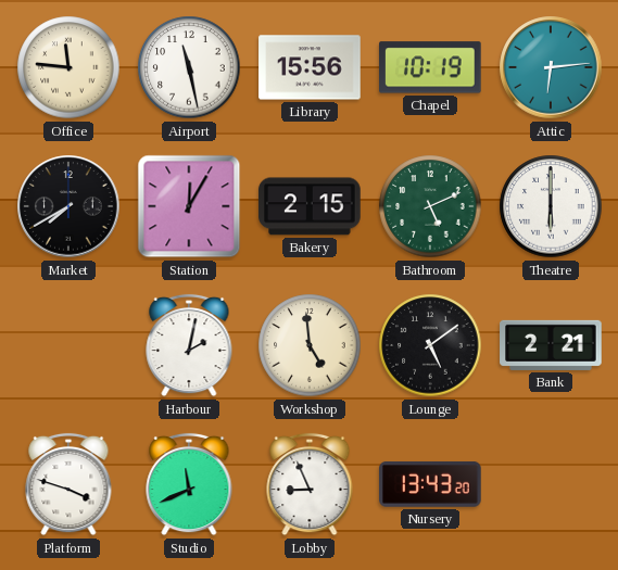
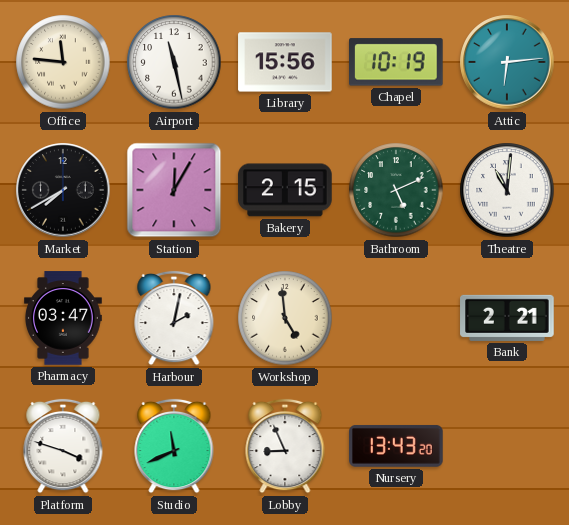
Theatre: 6:00 -> 11:01 (507, 190)
Pharmacy: none -> 03:47 (64, 318)
Lounge: 5:09 -> none (430, 345)
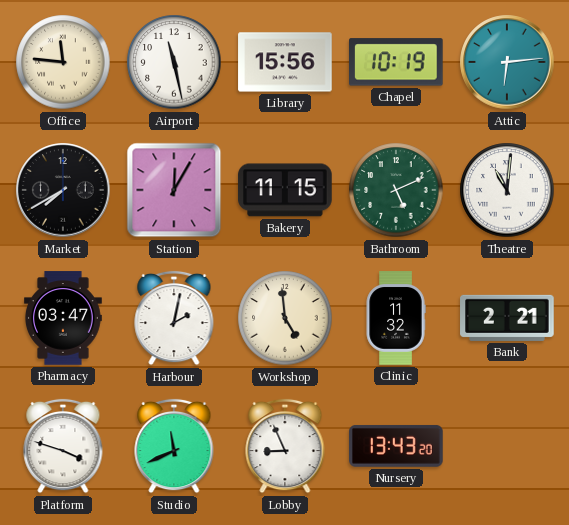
Bakery: 2:15 -> 11:15 (285, 190)
Clinic: none -> 11:32 (396, 318)
